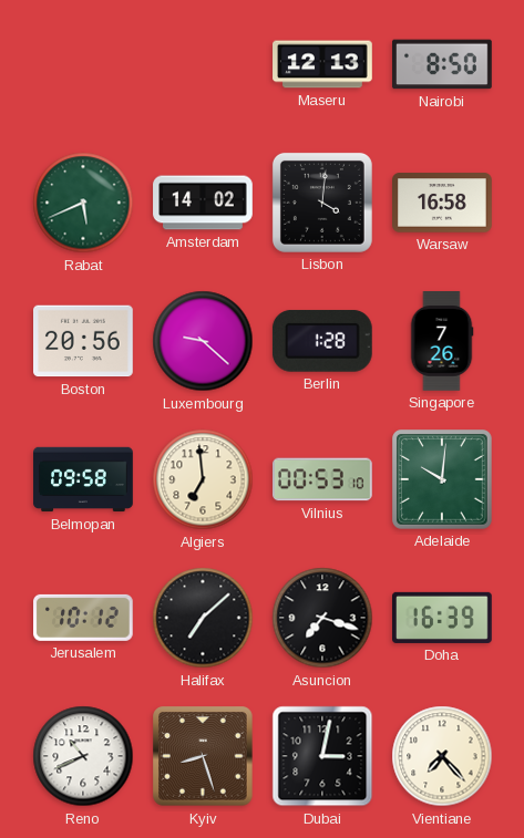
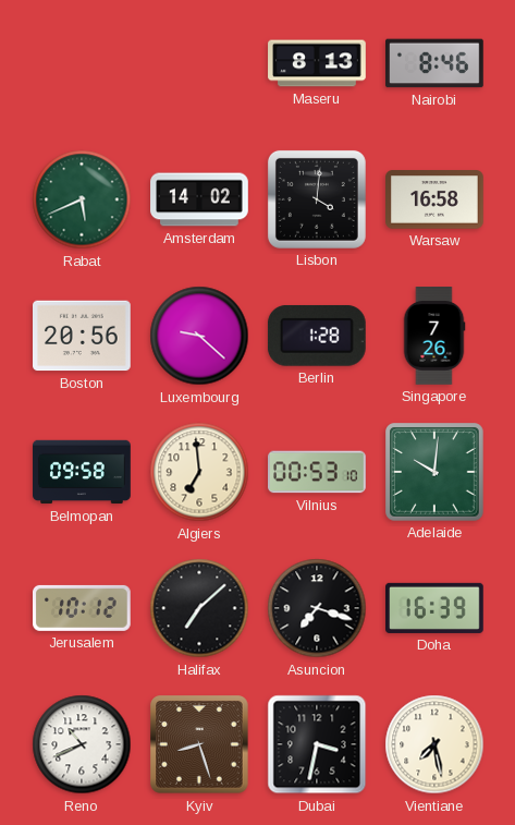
Maseru: 12:13 -> 8:13 (317, 63)
Nairobi: 8:50 -> 8:46 (436, 63)
Dubai: 3:02 -> 3:32 (317, 744)
Vientiane: 7:23 -> 7:28 (434, 744)
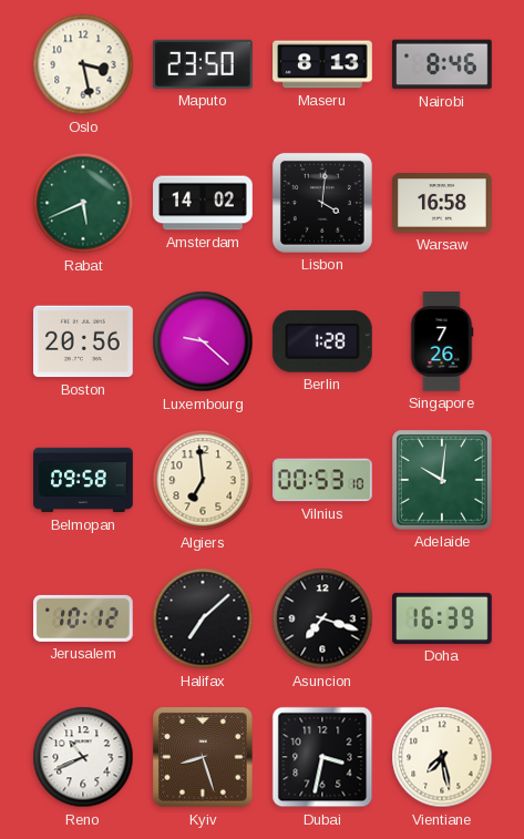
Oslo: none -> 3:28 (83, 64)
Maputo: none -> 23:50 (203, 64)
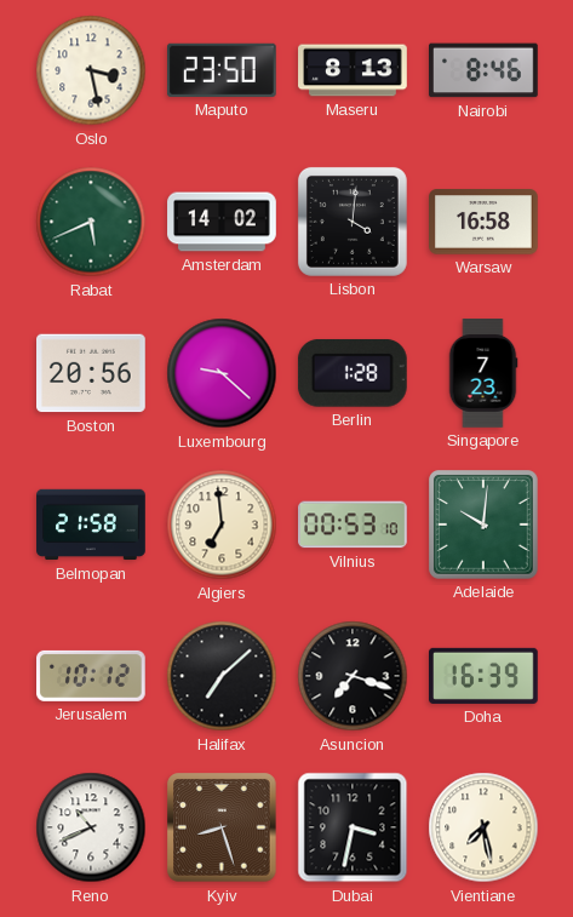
Singapore: 7:26 -> 7:23 (483, 373)
Belmopan: 09:58 -> 21:58 (91, 525)
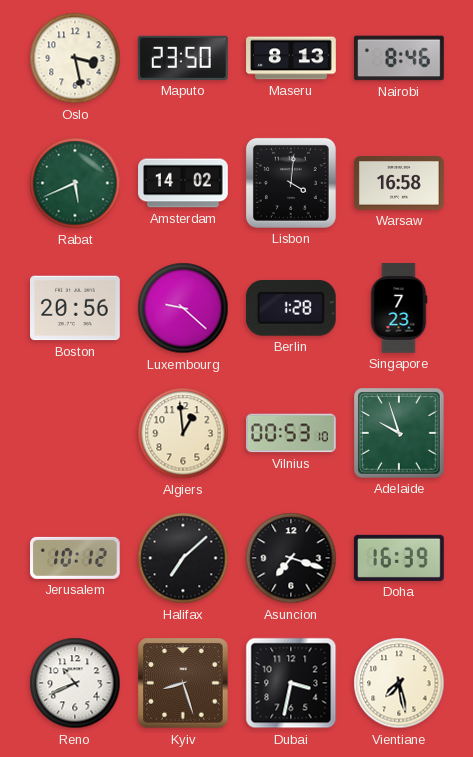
Belmopan: 21:58 -> none (91, 525)
Algiers: 6:59 -> 12:59 (183, 433)
Adelaide: 10:01 -> 9:57 (400, 434)
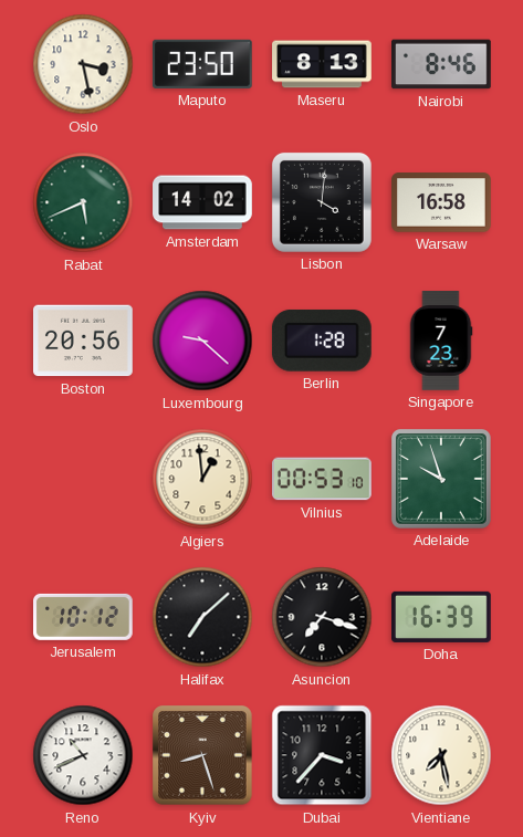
Dubai: 3:32 -> 3:37 (322, 755)
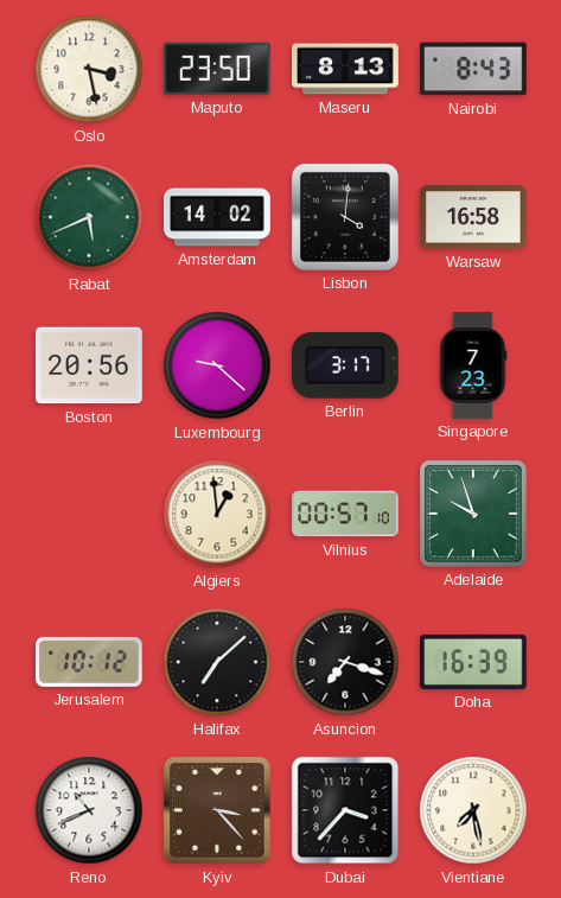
Nairobi: 8:46 -> 8:43 (474, 69)
Berlin: 1:28 -> 3:17 (345, 365)
Vilnius: 00:53 -> 00:57 (346, 514)
Kyiv: 8:27 -> 3:23 (217, 810)
